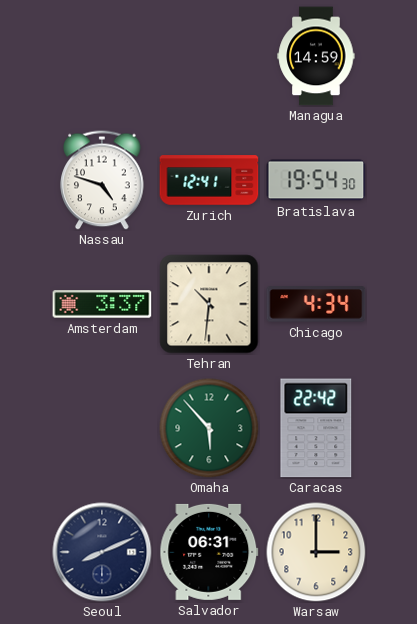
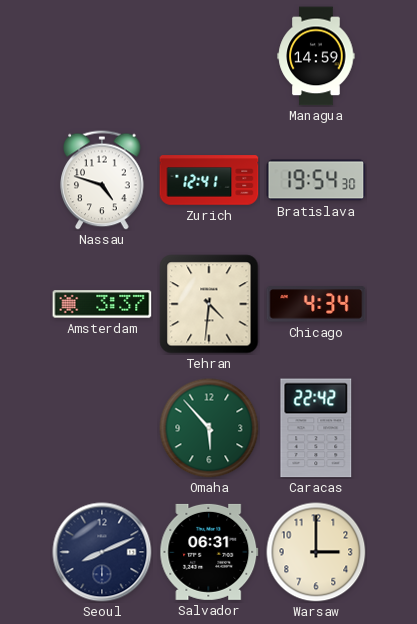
Tehran: 10:31 -> 4:31 (209, 304)
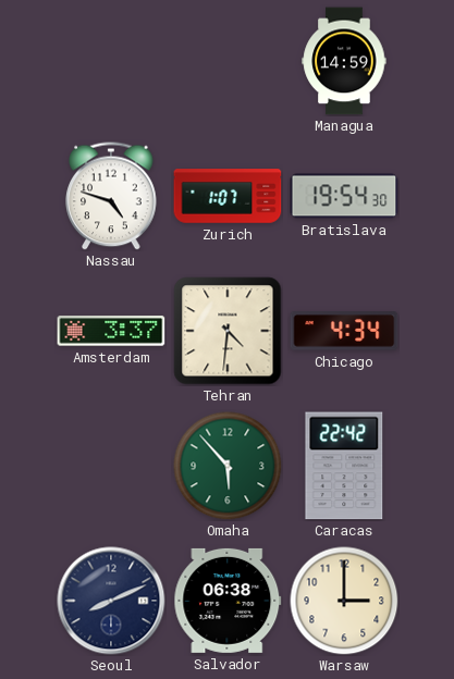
Zurich: 12:41 -> 1:07 (228, 196)
Salvador: 06:31 -> 06:38 (228, 601)
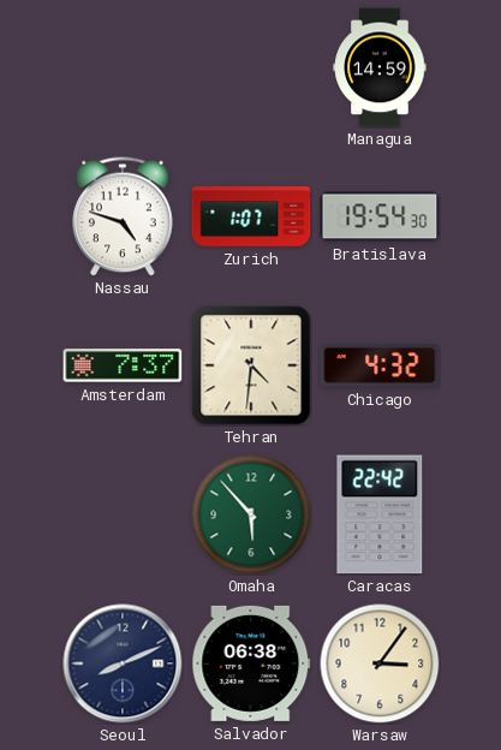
Amsterdam: 3:37 -> 7:37 (123, 365)
Chicago: 4:34 -> 4:32 (380, 365)
Warsaw: 3:00 -> 3:06 (380, 663)
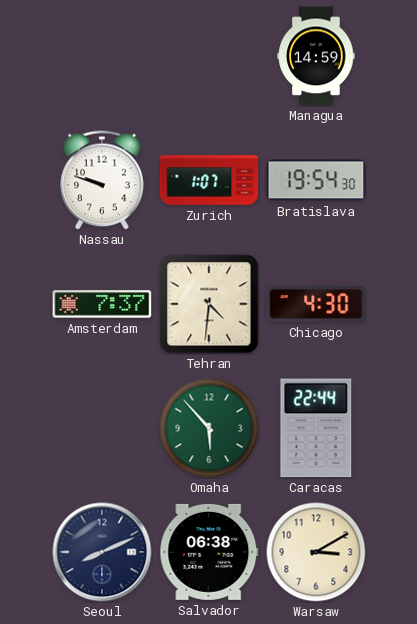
Nassau: 4:48 -> 9:48 (102, 180)
Chicago: 4:32 -> 4:30 (316, 304)
Caracas: 22:42 -> 22:44 (316, 428)
Warsaw: 3:06 -> 3:10 (316, 552)
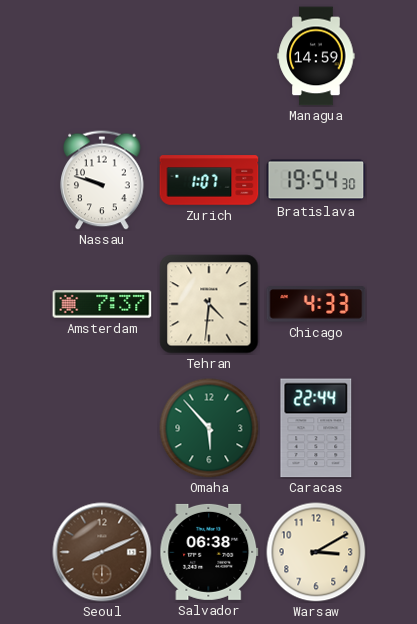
Chicago: 4:30 -> 4:33 (316, 304)
Seoul dial: navy -> brown (102, 552)
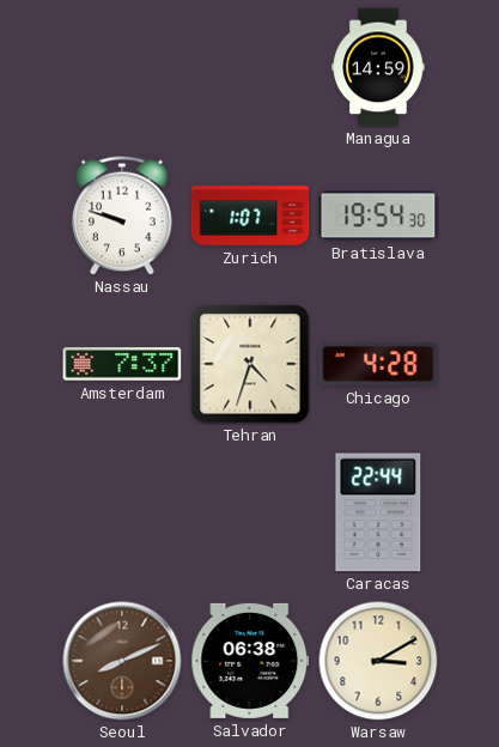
Tehran: 4:31 -> 4:33 (250, 364)
Chicago: 4:33 -> 4:28 (378, 364)
Omaha: 5:53 -> none (209, 428)
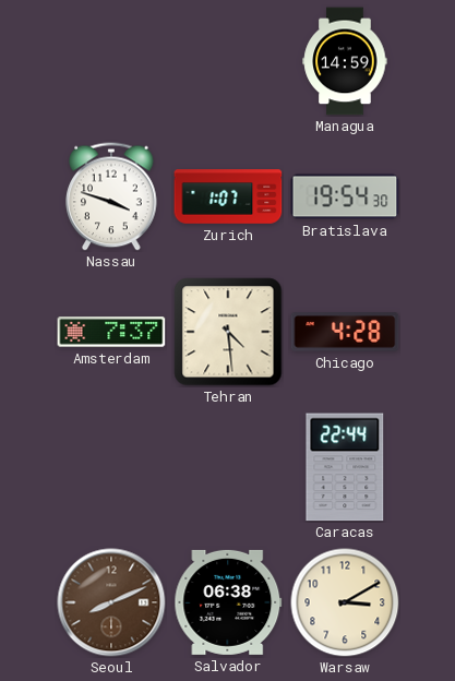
Nassau: 9:48 -> 3:48 (111, 196)
Tehran: 4:33 -> 4:29 (228, 332)
